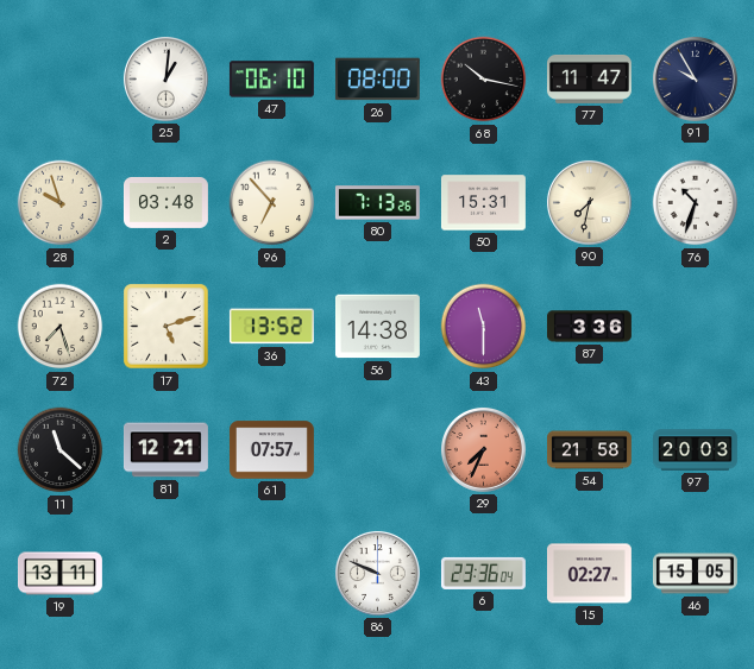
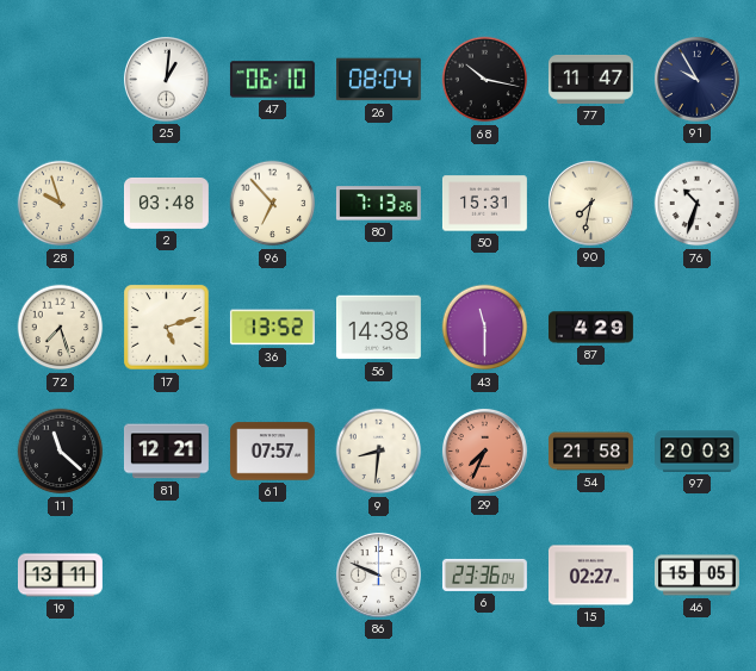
26: 08:00 -> 08:04 (378, 80)
87: 3:36 -> 4:29 (591, 328)
9: none -> 8:31 (379, 452)
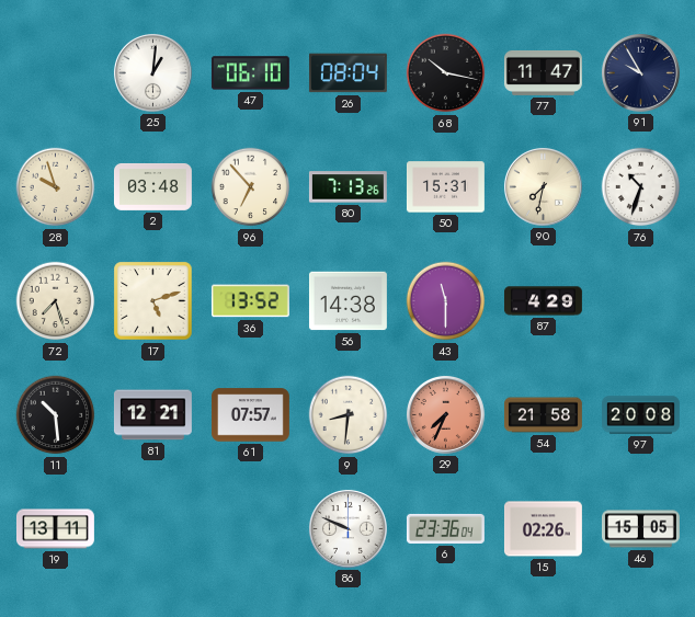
11: 11:22 -> 10:29 (56, 415)
97: 20:03 -> 20:08 (641, 415)
15: 02:27 -> 02:26 (543, 529)
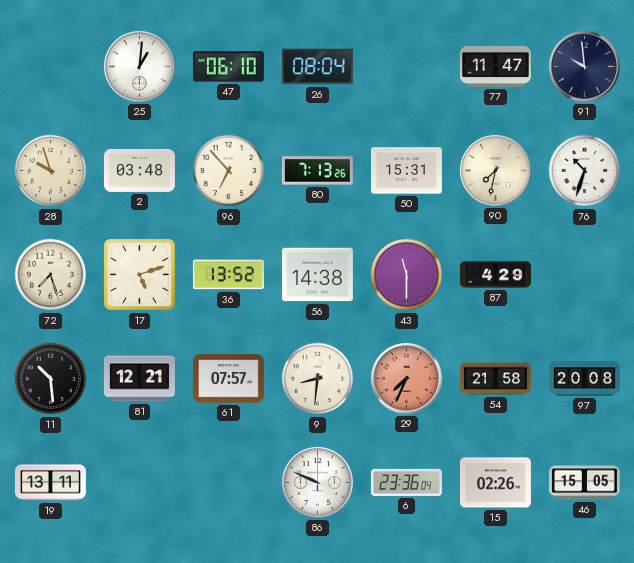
68: 10:17 -> none (446, 73)
91: 9:55 -> 9:59 (584, 66)
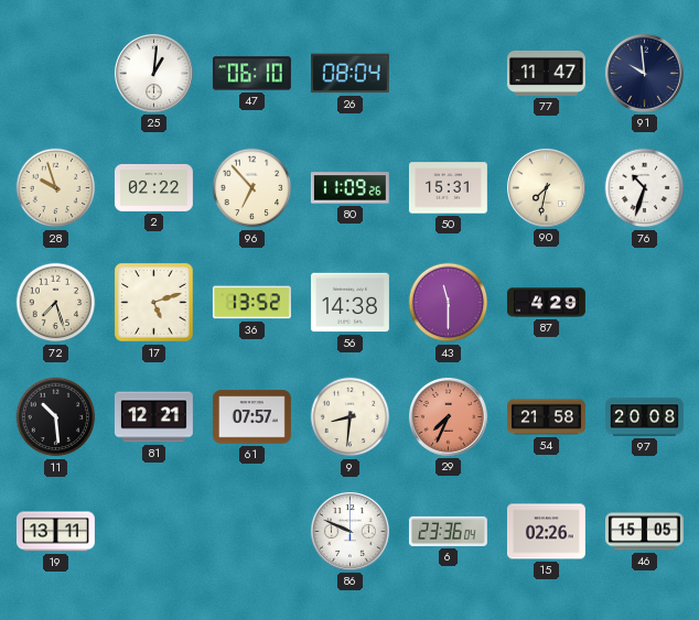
2: 03:48 -> 02:22 (153, 187)
80: 7:13 -> 11:09 (349, 188)
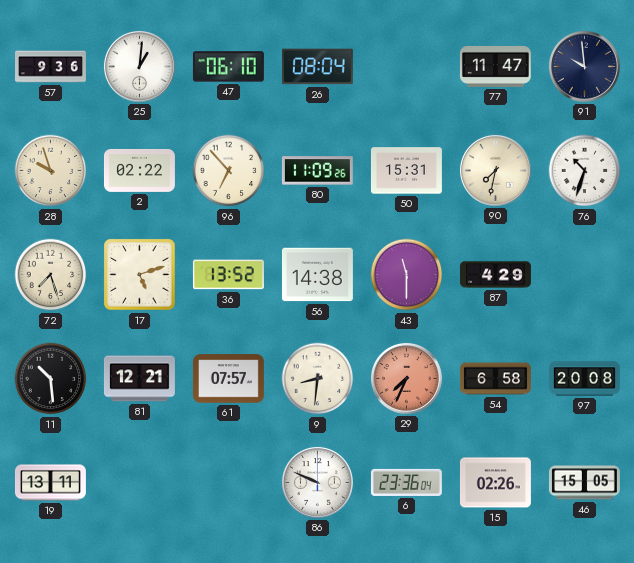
57: none -> 9:36 (51, 67)
54: 21:58 -> 6:58 (496, 379)
